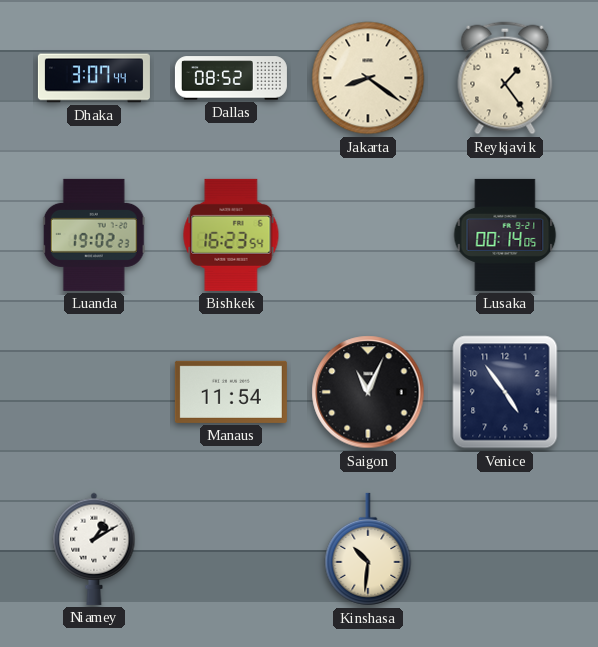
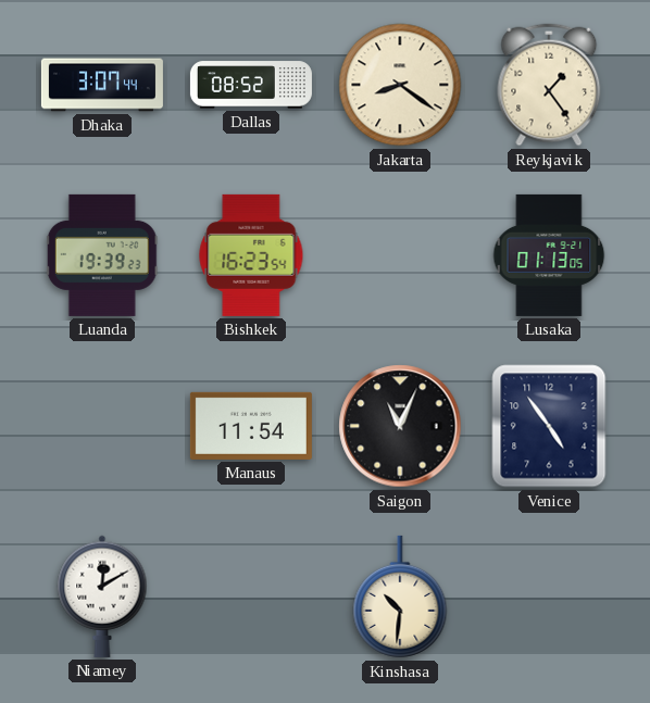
Luanda: 19:02 -> 19:39 (102, 255)
Lusaka: 00:14 -> 01:13 (549, 255)
Niamey: 1:10 -> 12:10 (102, 597)
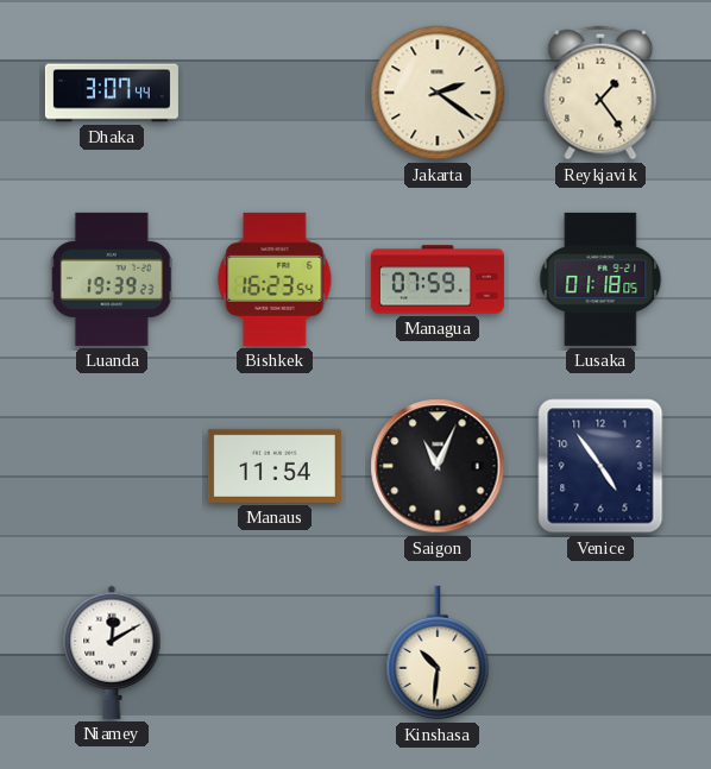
Dallas: 08:52 -> none (251, 85)
Jakarta: 8:21 -> 2:21 (438, 93)
Managua: none -> 07:59 (438, 279)
Lusaka: 01:13 -> 01:18 (600, 279)
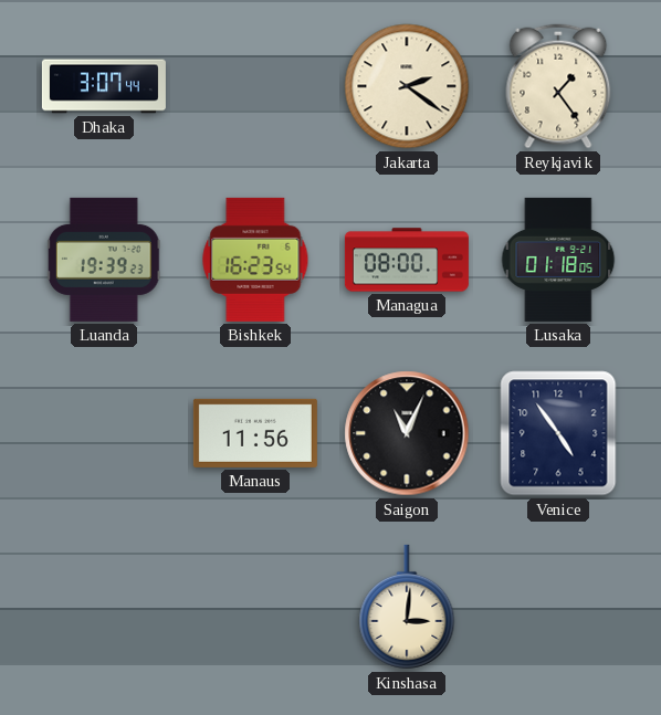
Managua: 07:59 -> 08:00 (407, 260)
Manaus: 11:54 -> 11:56 (255, 433)
Niamey: 12:10 -> none (112, 653)
Kinshasa: 10:31 -> 3:01 (407, 607)
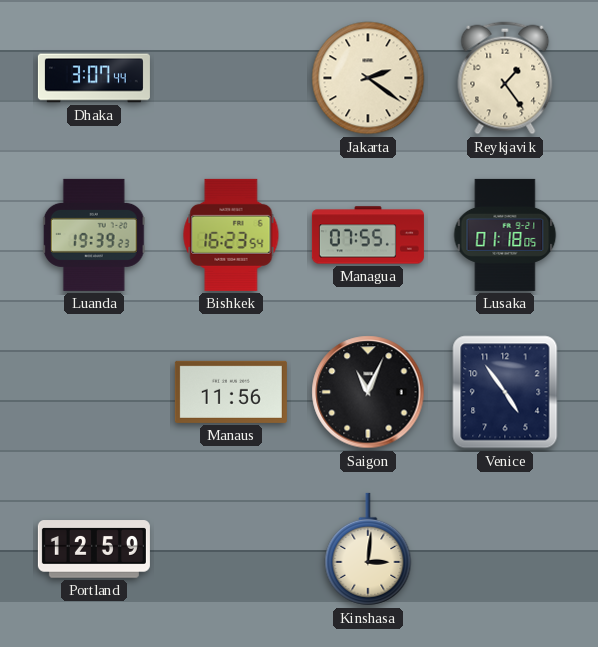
Managua: 08:00 -> 07:55 (368, 235)
Portland: none -> 12:59 (94, 549)
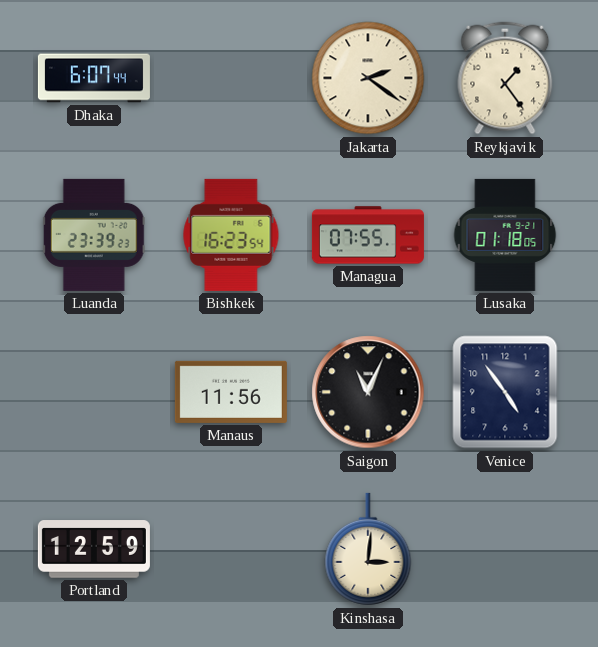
Dhaka: 3:07 -> 6:07 (94, 78)
Luanda: 19:39 -> 23:39 (94, 235)
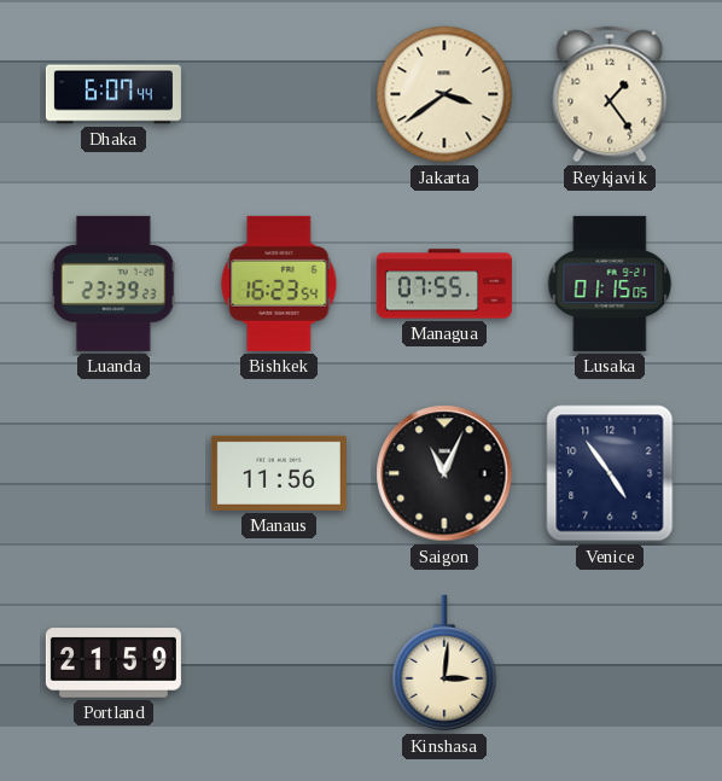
Jakarta: 2:21 -> 3:39 (444, 94)
Lusaka: 01:18 -> 01:15 (610, 284)
Portland: 12:59 -> 21:59 (113, 663)
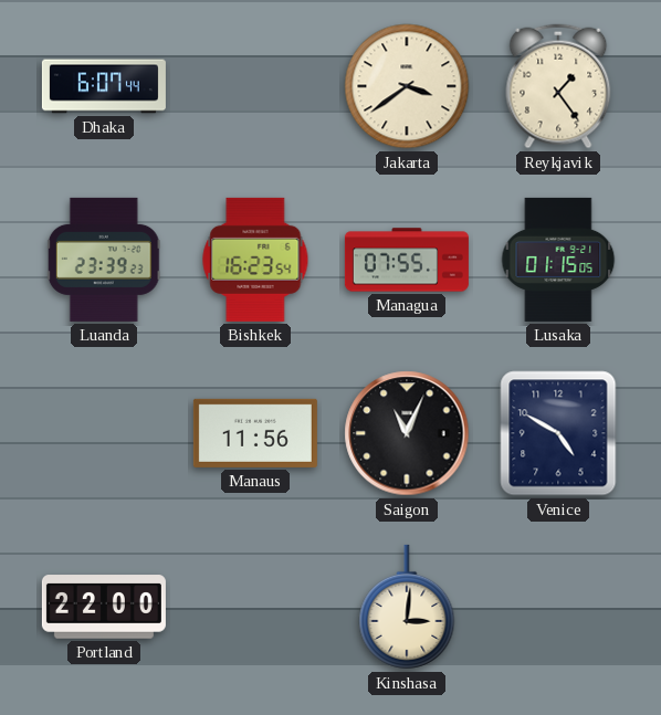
Venice: 4:54 -> 4:50 (558, 433)
Portland: 21:59 -> 22:00 (104, 607)
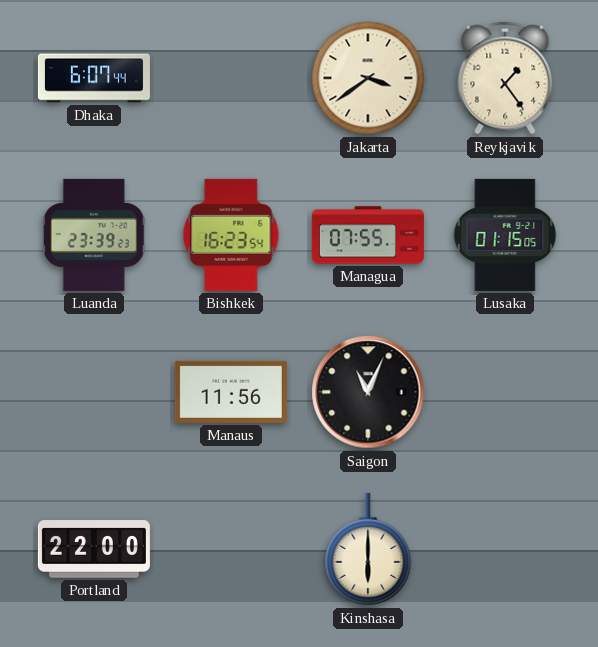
Venice: 4:50 -> none (558, 433)
Kinshasa: 3:01 -> 6:00 (368, 549)
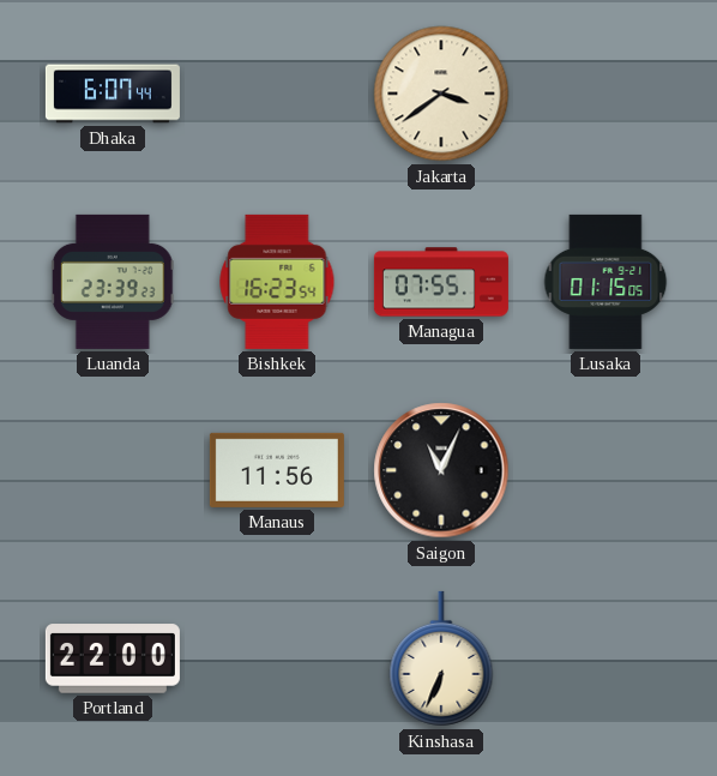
Reykjavik: 1:24 -> none (505, 78)
Kinshasa: 6:00 -> 6:34 (441, 658)
